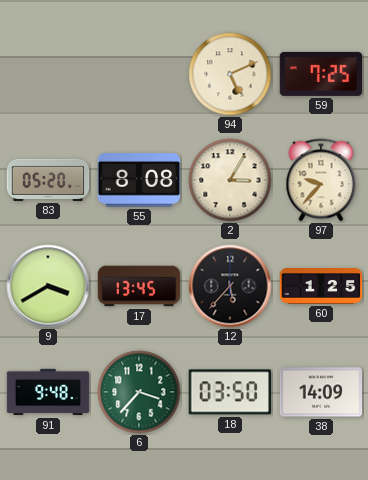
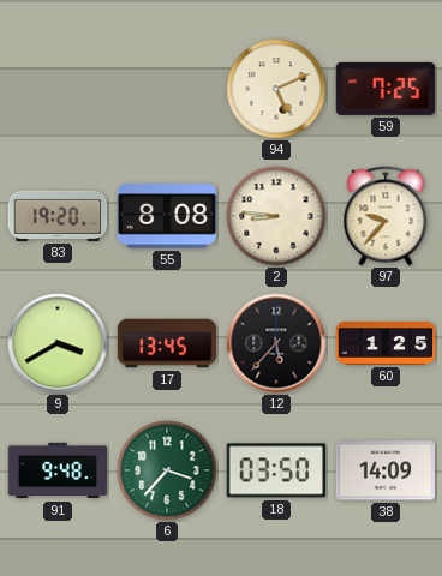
83: 05:20 -> 19:20 (58, 216)
2: 3:05 -> 8:46 (276, 216)
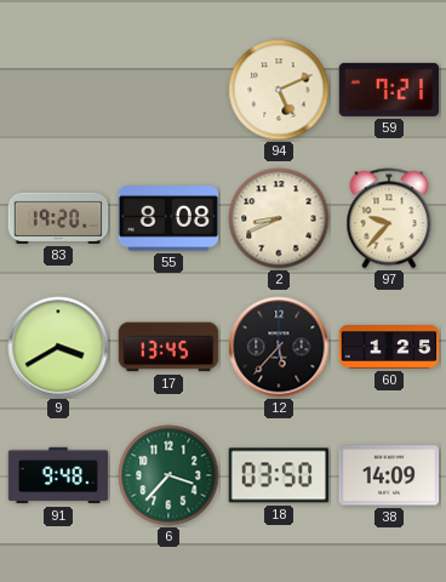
59: 7:25 -> 7:21 (389, 90)
2: 8:46 -> 8:41 (279, 218)
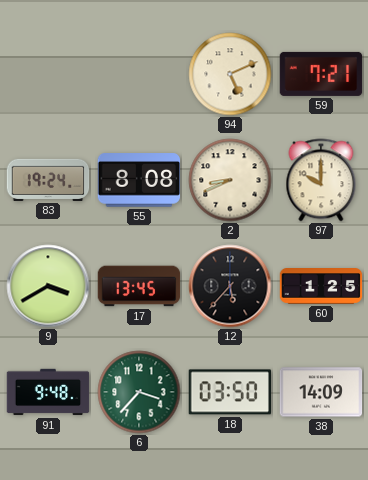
83: 19:20 -> 19:24 (48, 180)
97: 9:37 -> 10:00 (321, 180)
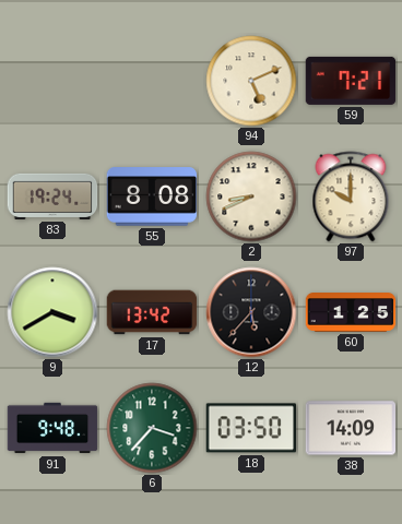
17: 13:45 -> 13:42 (152, 312)
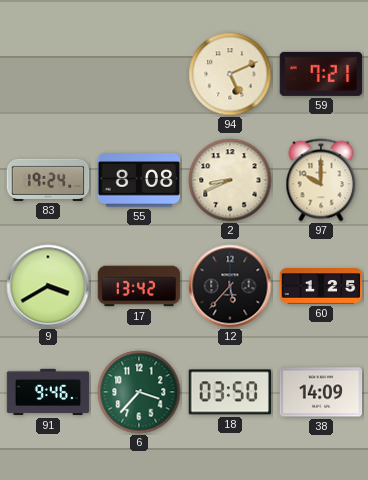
91: 9:48 -> 9:46 (48, 392)
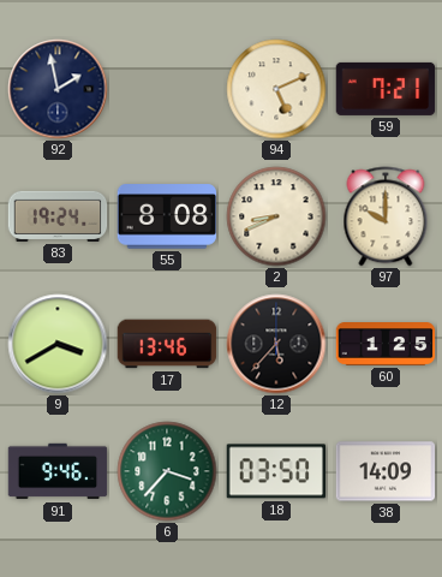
92: none -> 1:58 (58, 89)
17: 13:42 -> 13:46 (167, 344)
